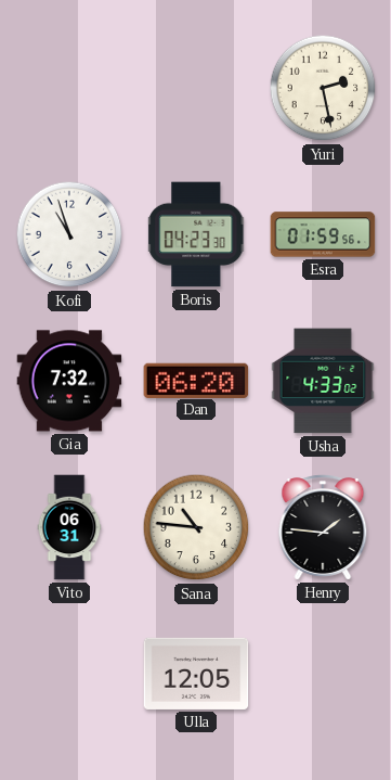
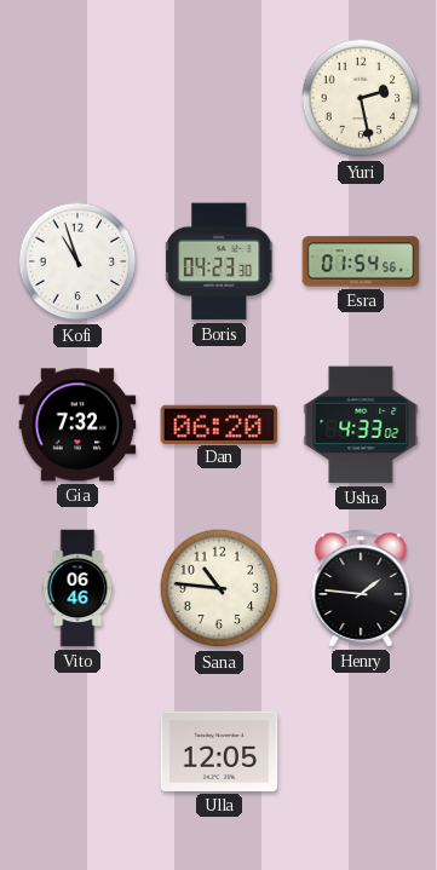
Esra: 01:59 -> 01:54 (361, 261)
Vito: 06:31 -> 06:46 (77, 588)
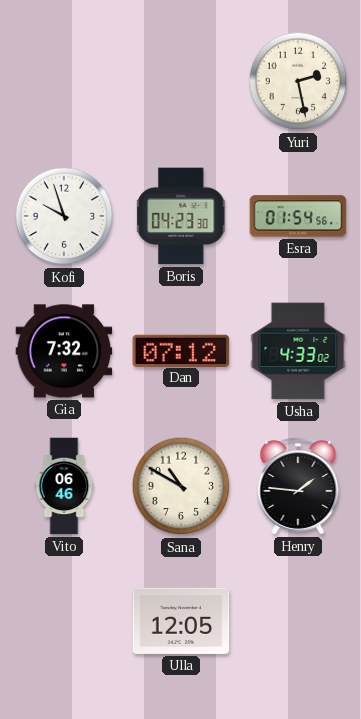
Kofi: 10:57 -> 9:57 (64, 216)
Dan: 06:20 -> 07:12 (181, 350)
Sana: 10:46 -> 10:50 (181, 486)
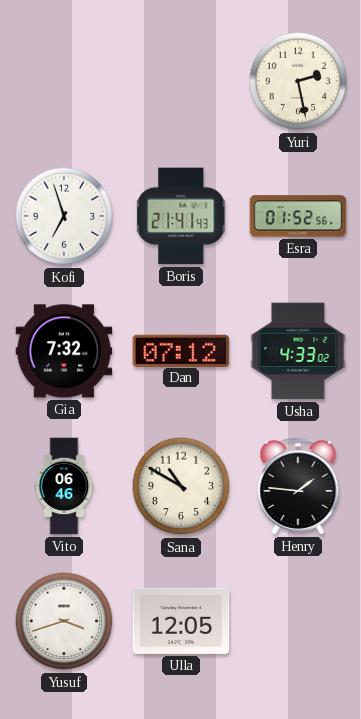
Kofi: 9:57 -> 6:57 (64, 216)
Boris: 04:23 -> 21:41 (182, 216)
Esra: 01:54 -> 01:52 (298, 216)
Yusuf: none -> 3:42 (64, 621)
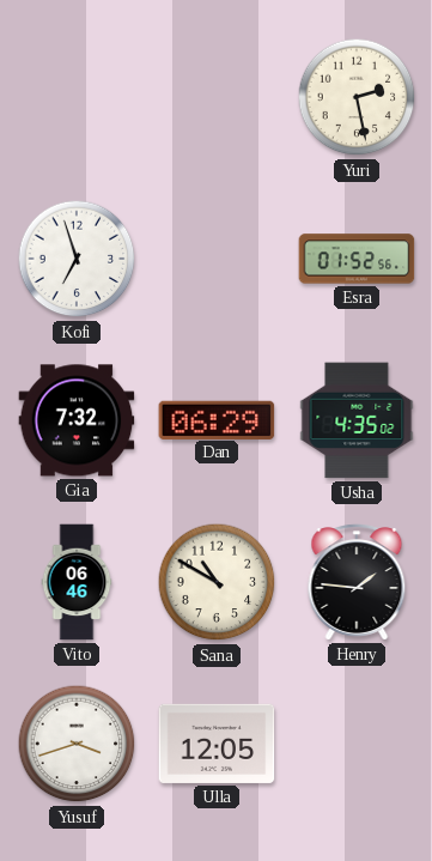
Boris: 21:41 -> none (182, 216)
Dan: 07:12 -> 06:29 (217, 419)
Usha: 4:33 -> 4:35 (357, 420)
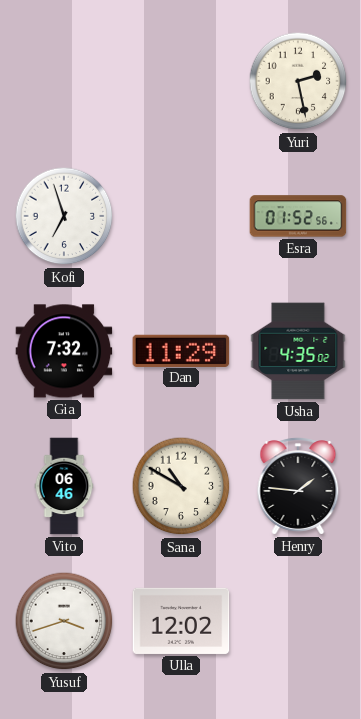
Dan: 06:29 -> 11:29 (181, 350)
Ulla: 12:05 -> 12:02 (181, 621)
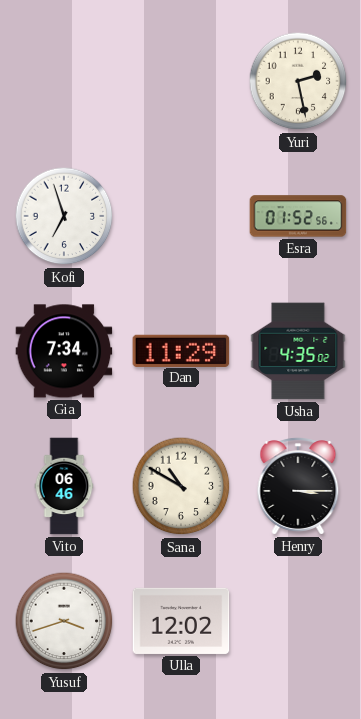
Gia: 7:32 -> 7:34 (64, 351)
Henry: 1:46 -> 3:15 (298, 486)
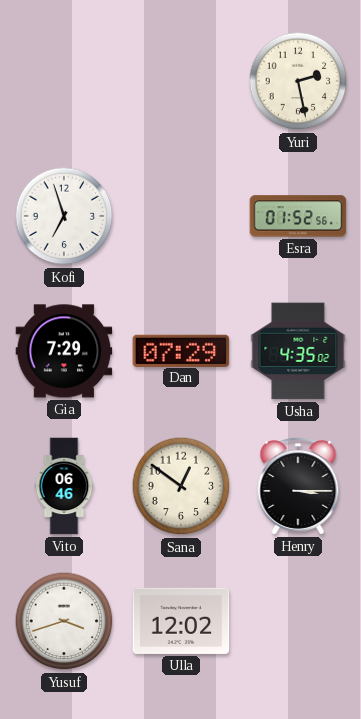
Gia: 7:34 -> 7:29 (64, 351)
Dan: 11:29 -> 07:29 (181, 350)
Sana: 10:50 -> 12:51 (181, 486)
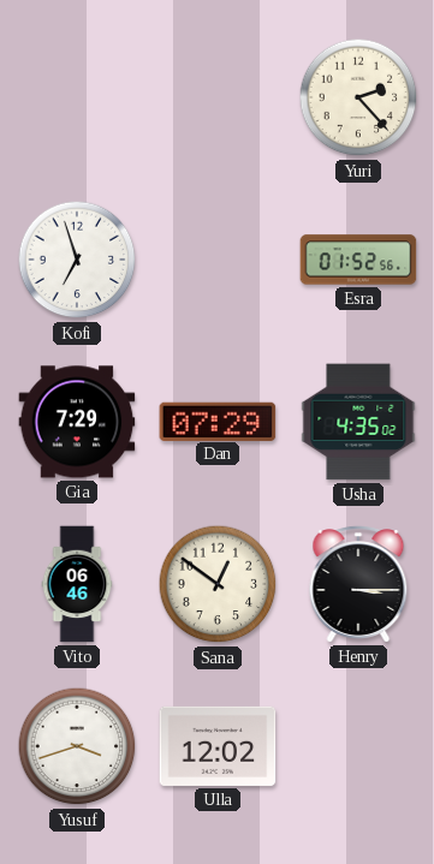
Yuri: 2:28 -> 2:23 (358, 97)
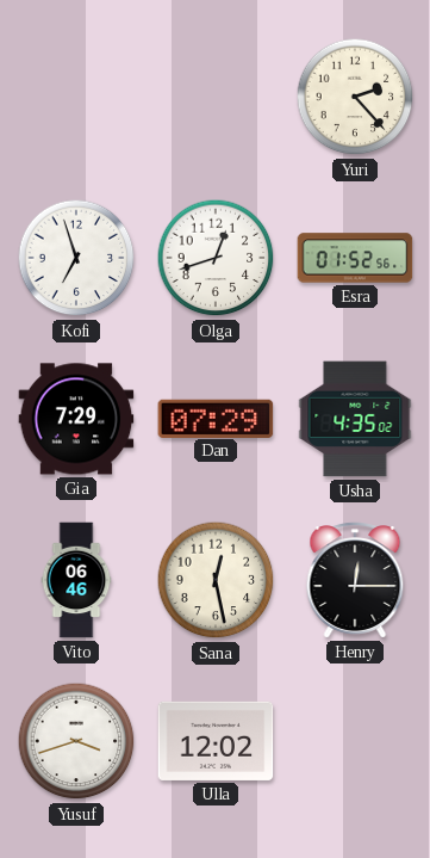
Olga: none -> 12:42 (216, 258)
Sana: 12:51 -> 12:28 (216, 580)
Henry: 3:15 -> 12:15 (355, 580)
